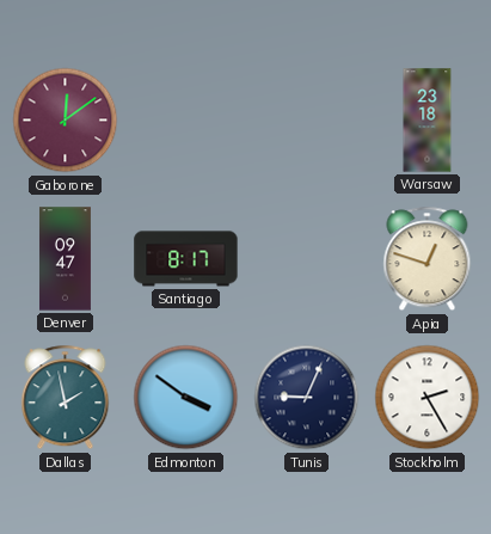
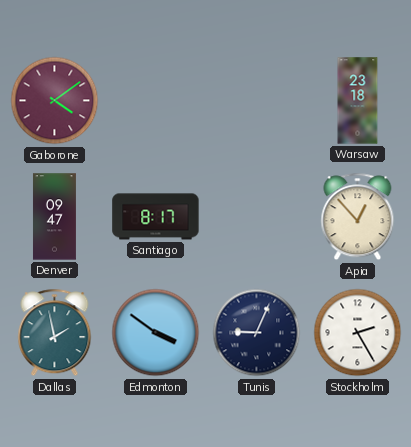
Gaborone: 12:09 -> 4:09 (55, 101)
Apia: 12:48 -> 12:53 (358, 217)
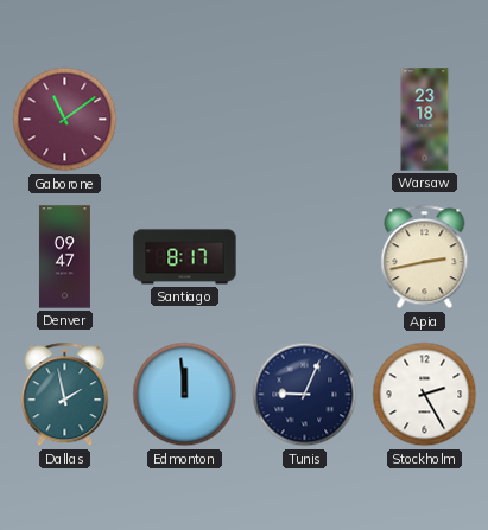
Gaborone: 4:09 -> 11:09 (65, 120)
Apia: 12:53 -> 2:43 (425, 257)
Edmonton: 3:51 -> 11:59 (185, 395)
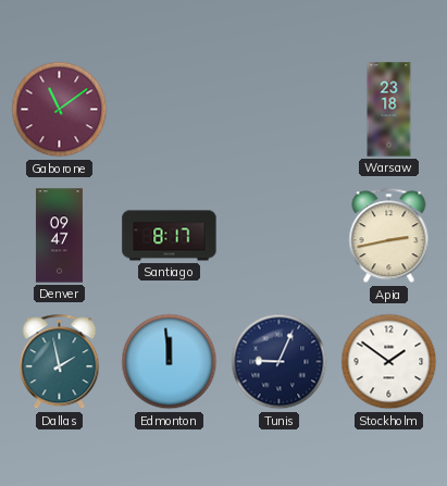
Stockholm: 2:25 -> 1:51 (389, 362)
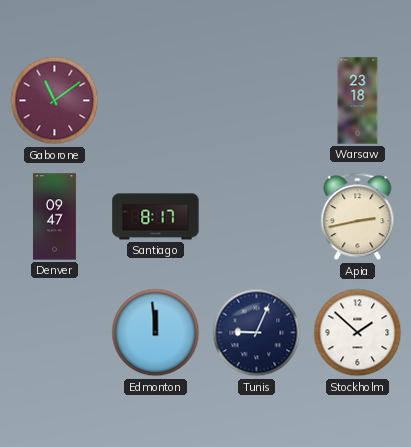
Dallas: 1:58 -> none (60, 362)
Stockholm: 1:51 -> 1:52 (358, 333)
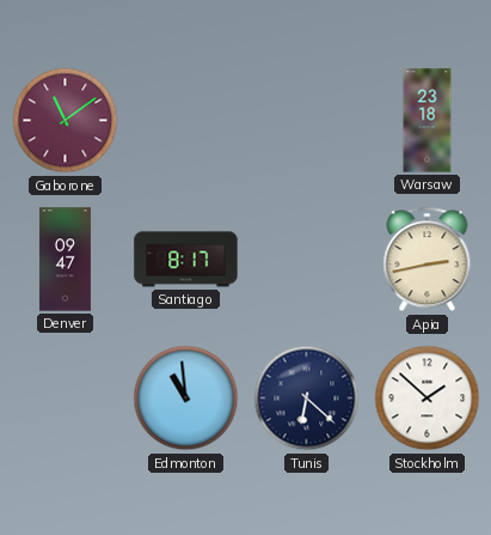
Edmonton: 11:59 -> 10:59 (186, 399)
Tunis: 9:04 -> 6:22 (307, 399)
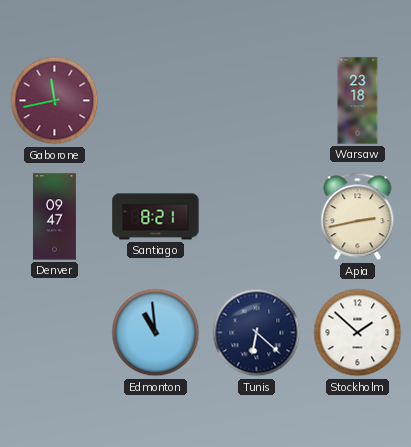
Gaborone: 11:09 -> 11:43 (55, 101)
Santiago: 8:17 -> 8:21 (156, 217)
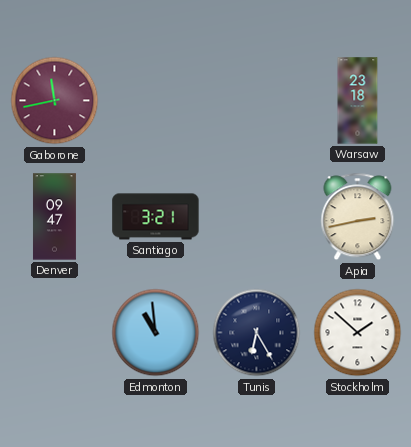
Santiago: 8:21 -> 3:21 (156, 217)
Tunis: 6:22 -> 6:25 (257, 333)
